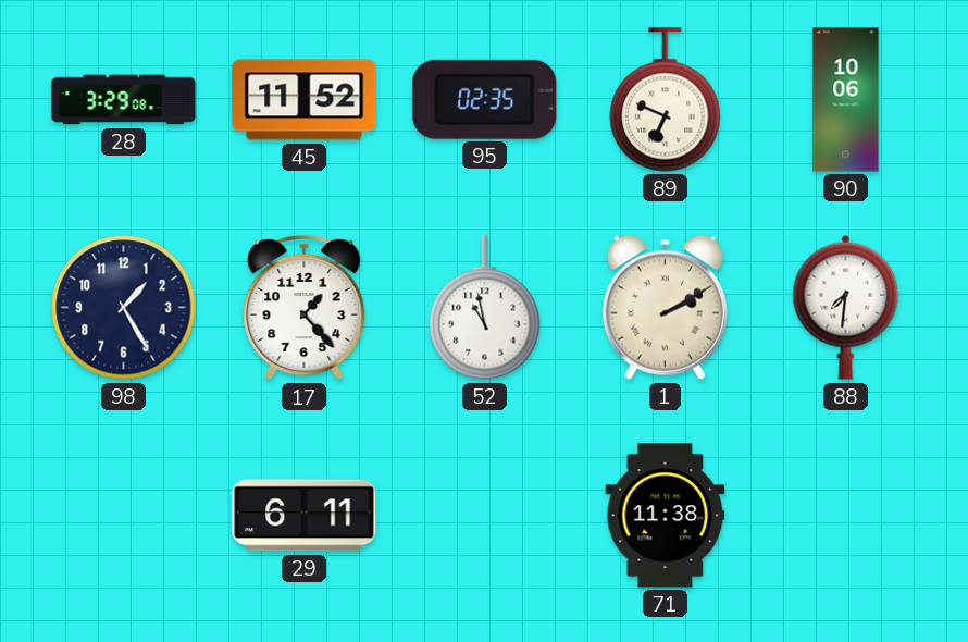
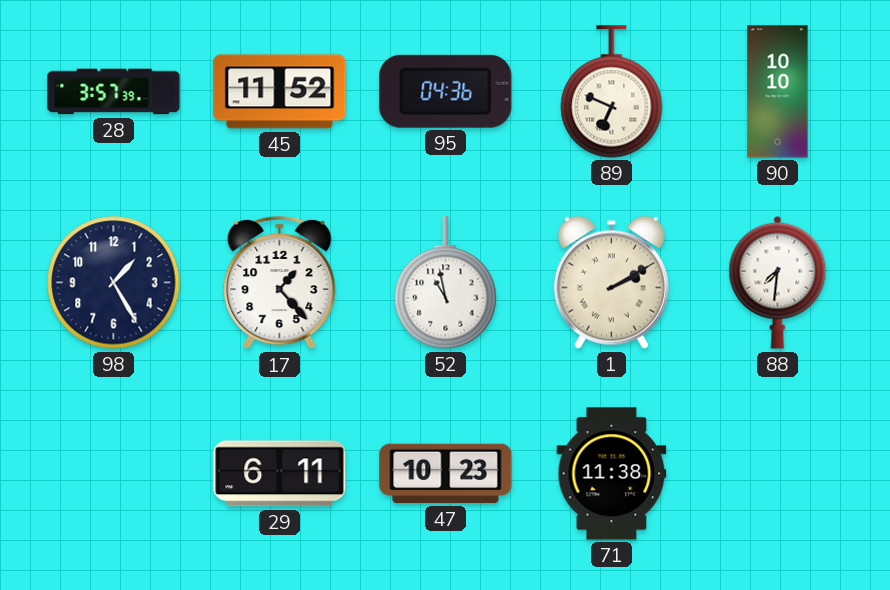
28: 3:29 -> 3:57 (114, 92)
95: 02:35 -> 04:36 (446, 91)
90: 10:06 -> 10:10 (778, 92)
47: none -> 10:23 (446, 474)
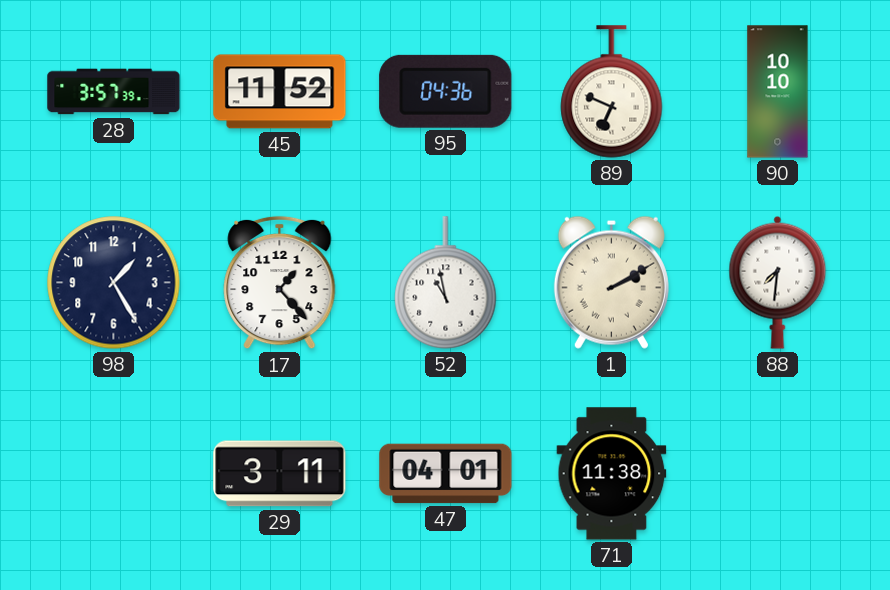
29: 6:11 -> 3:11 (280, 474)
47: 10:23 -> 04:01 (446, 474)
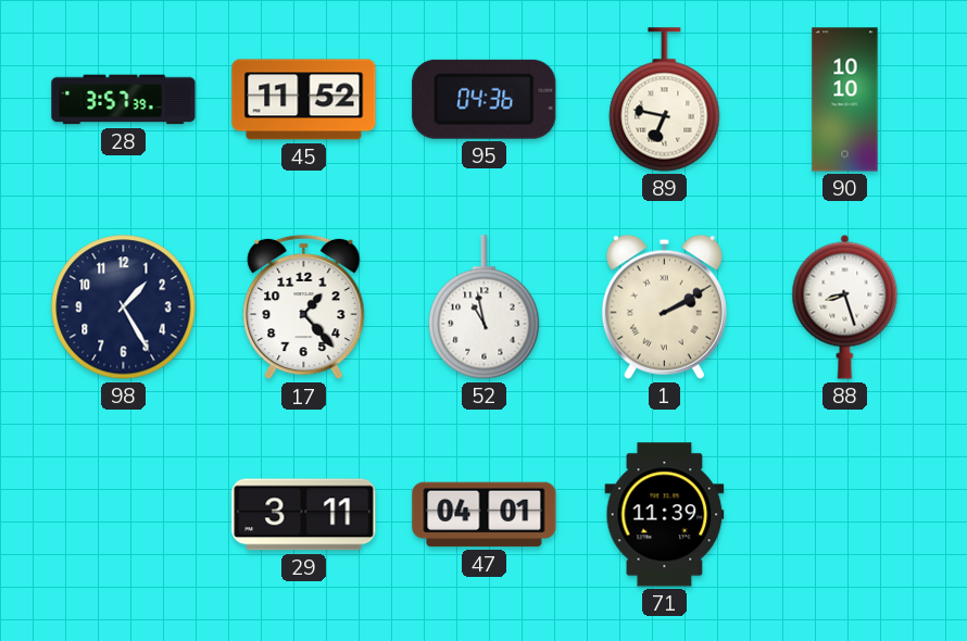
89: 6:49 -> 6:47 (665, 100)
88: 7:31 -> 8:27 (845, 306)
71: 11:38 -> 11:39 (665, 515)
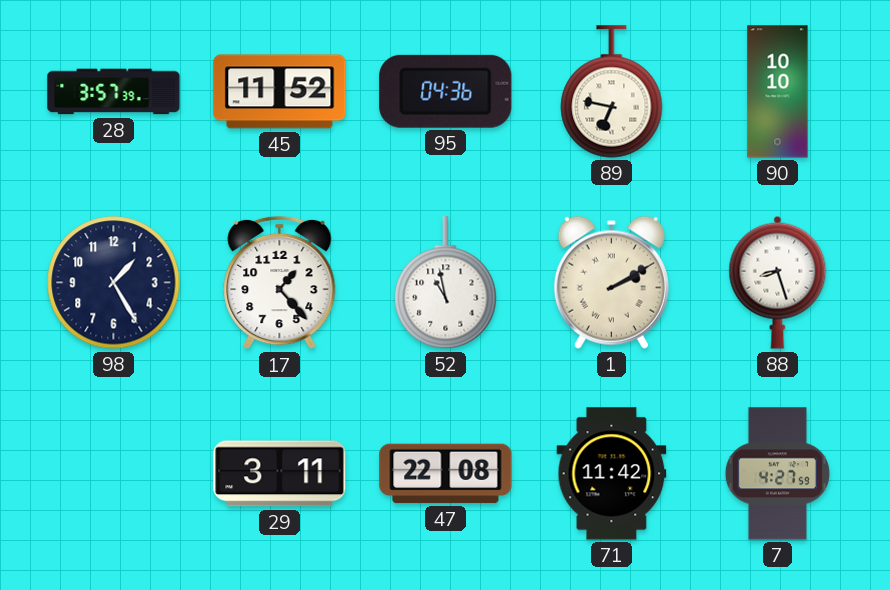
47: 04:01 -> 22:08 (446, 474)
71: 11:39 -> 11:42 (612, 474)
7: none -> 4:27 (777, 474)
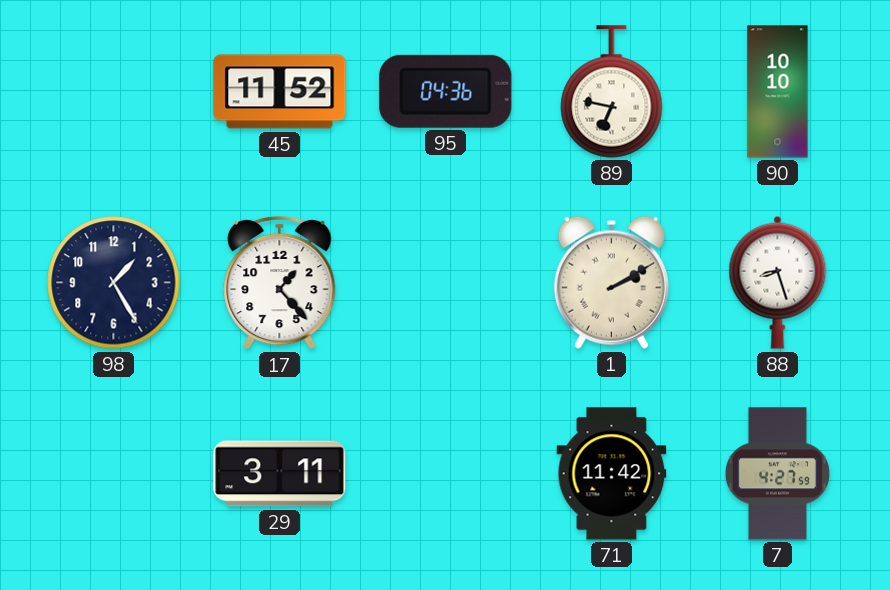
28: 3:57 -> none (114, 92)
52: 10:58 -> none (446, 283)
47: 22:08 -> none (446, 474)
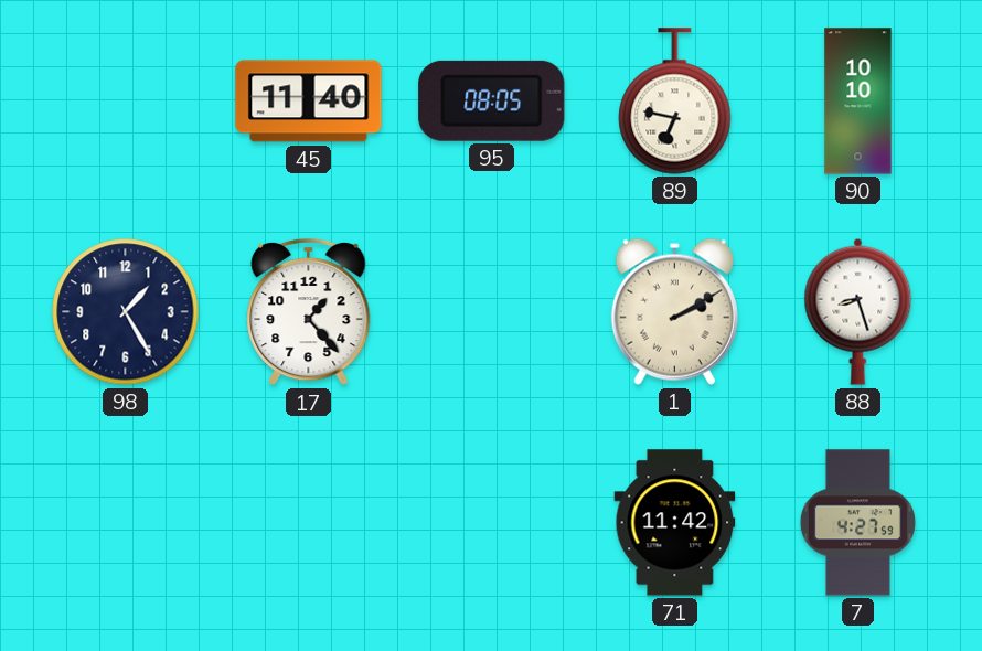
45: 11:52 -> 11:40 (309, 102)
95: 04:36 -> 08:05 (492, 100)
29: 3:11 -> none (280, 474)
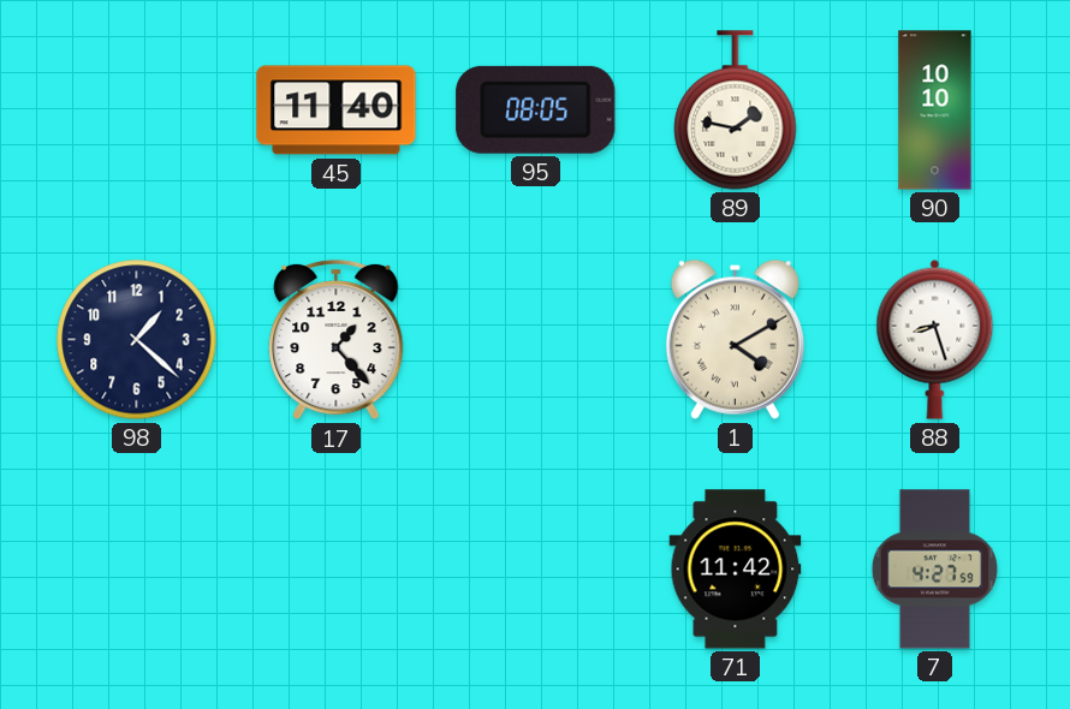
89: 6:47 -> 1:47 (736, 111)
98: 1:25 -> 1:22 (137, 340)
1: 2:10 -> 4:10 (735, 339)
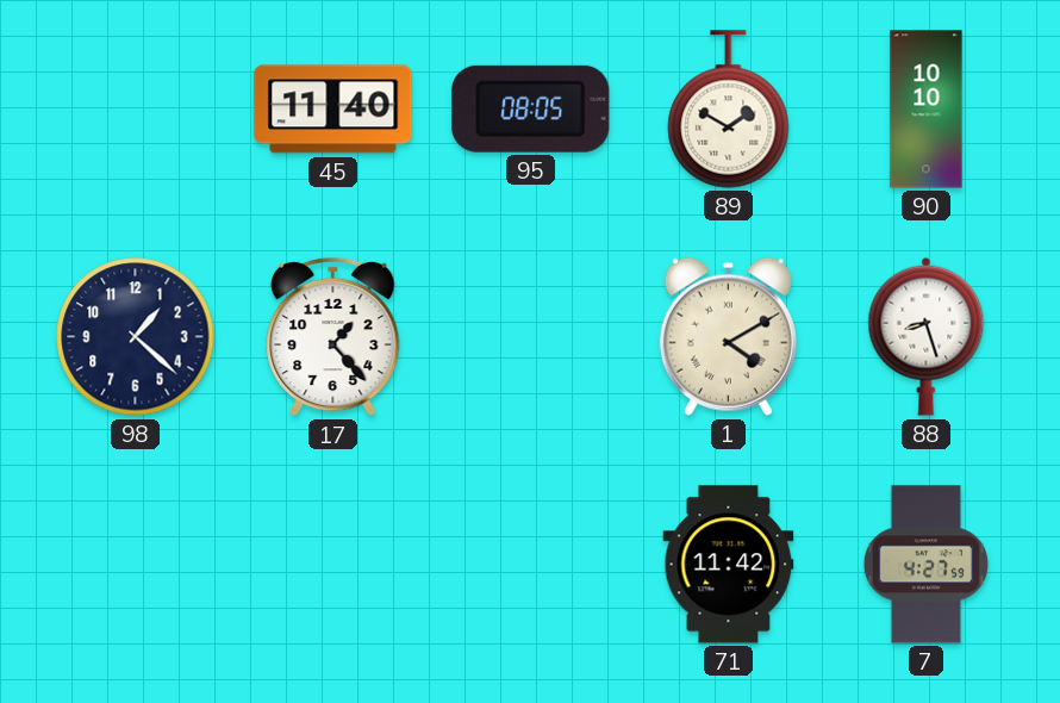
89: 1:47 -> 1:50 (729, 110)
